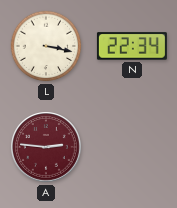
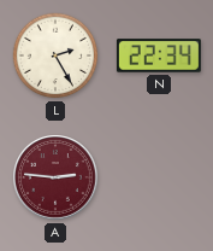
L: 3:17 -> 2:25 (55, 56)
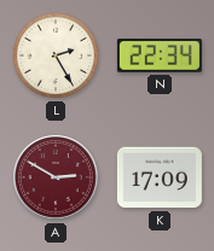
A: 2:46 -> 2:50 (57, 179)
K: none -> 17:09 (160, 177)
